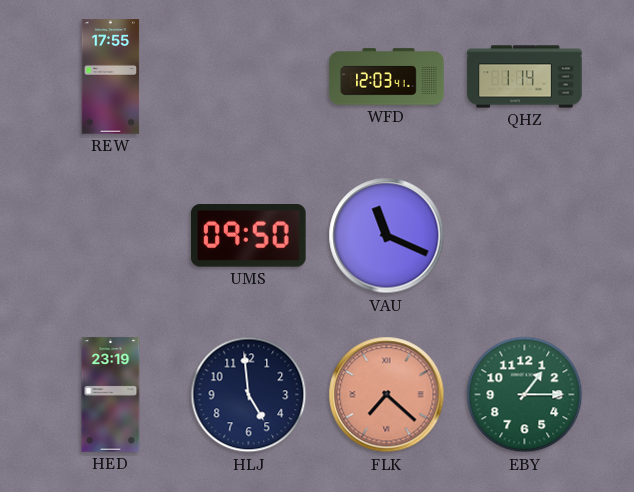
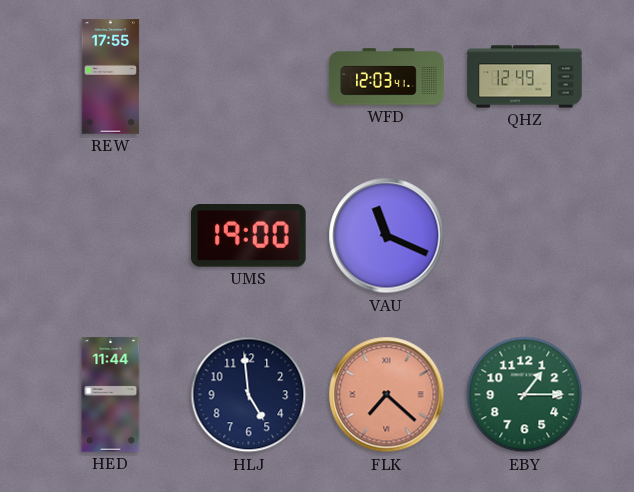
QHZ: 1:14 -> 12:49 (525, 77)
UMS: 09:50 -> 19:00 (249, 236)
HED: 23:19 -> 11:44 (111, 395)
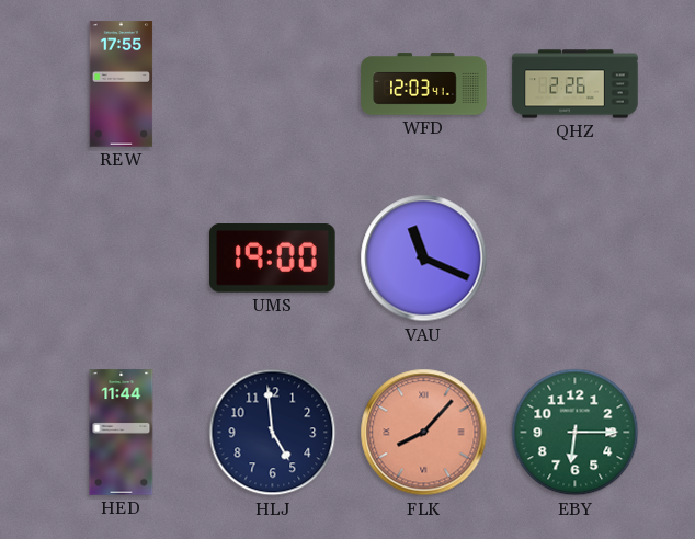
QHZ: 12:49 -> 2:26 (576, 84)
FLK: 7:22 -> 8:07 (424, 433)
EBY: 1:15 -> 6:15 (576, 433)
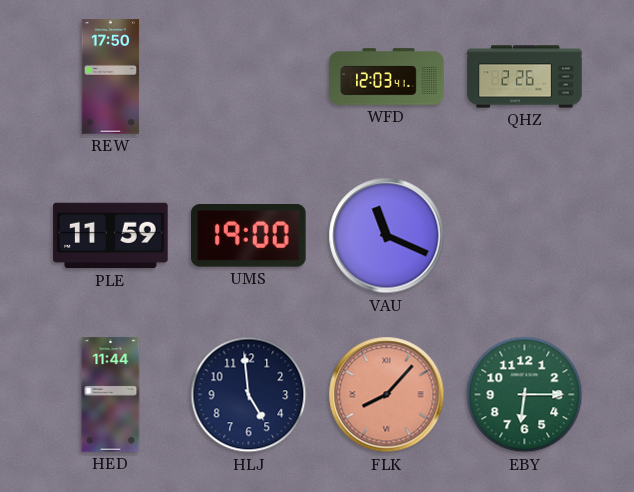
REW: 17:55 -> 17:50 (111, 77)
PLE: none -> 11:59 (111, 236)
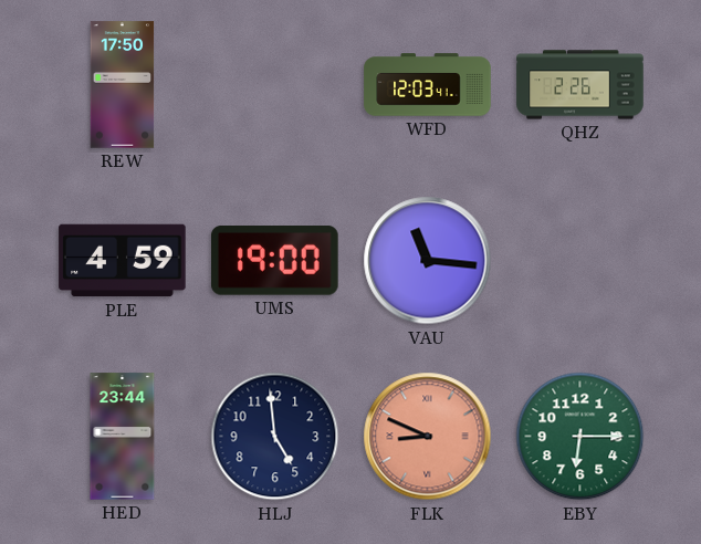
PLE: 11:59 -> 4:59 (123, 261)
VAU: 11:19 -> 11:16 (428, 261)
HED: 11:44 -> 23:44 (123, 437)
FLK: 8:07 -> 8:49 (428, 437)
